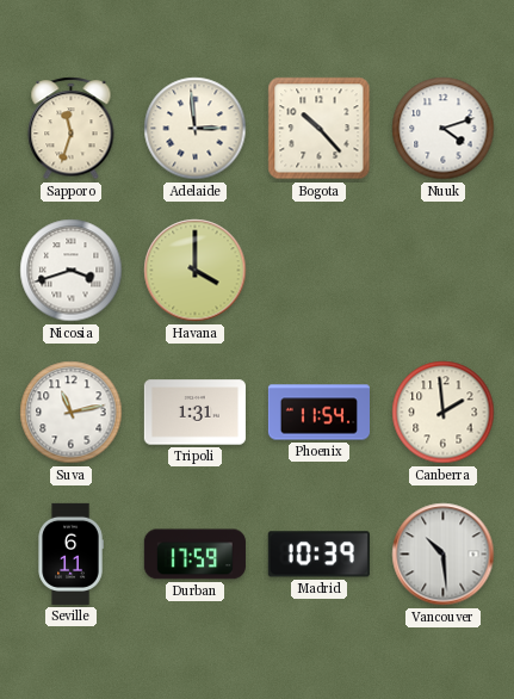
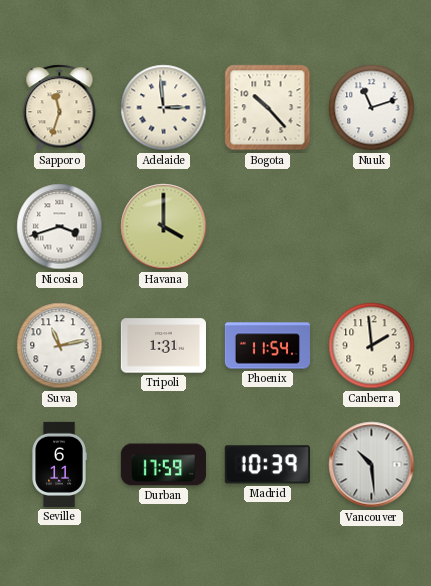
Nuuk: 4:12 -> 11:12 (372, 108)
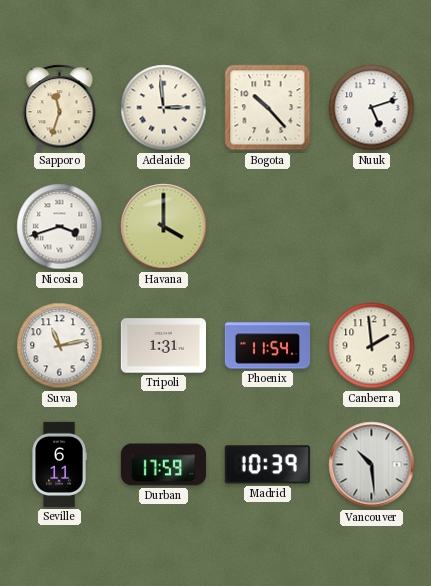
Nuuk: 11:12 -> 5:12 (372, 108)
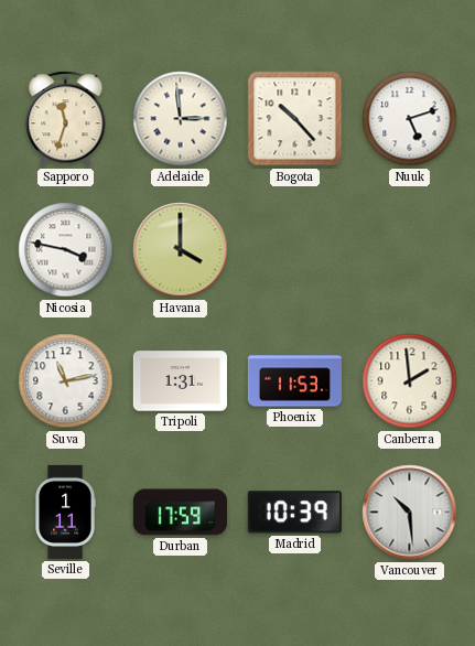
Nicosia: 3:42 -> 3:47 (66, 250)
Phoenix: 11:54 -> 11:53 (294, 381)
Seville: 6:11 -> 1:11 (65, 512)
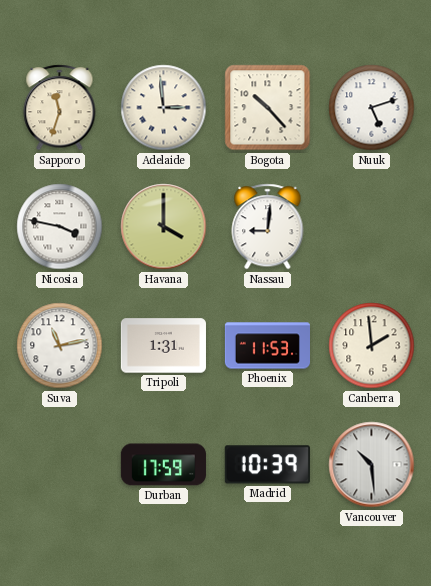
Nassau: none -> 9:01 (268, 227)
Seville: 1:11 -> none (65, 512)
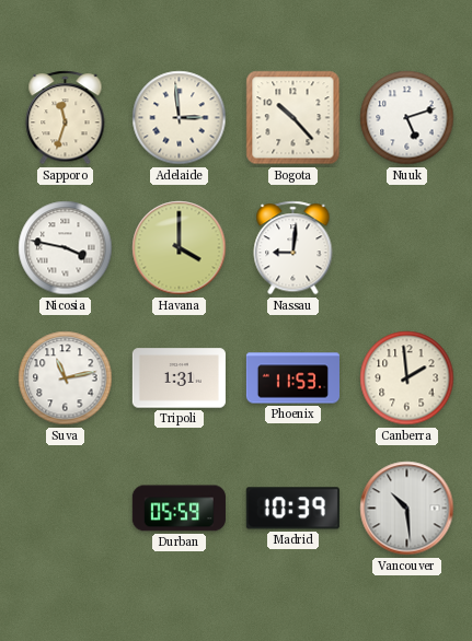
Durban: 17:59 -> 05:59 (179, 509)
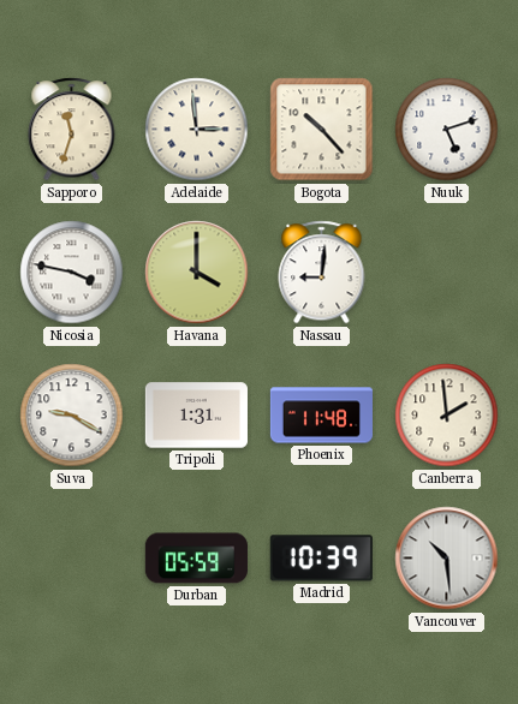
Suva: 11:13 -> 9:20 (72, 416)
Phoenix: 11:53 -> 11:48 (321, 416)
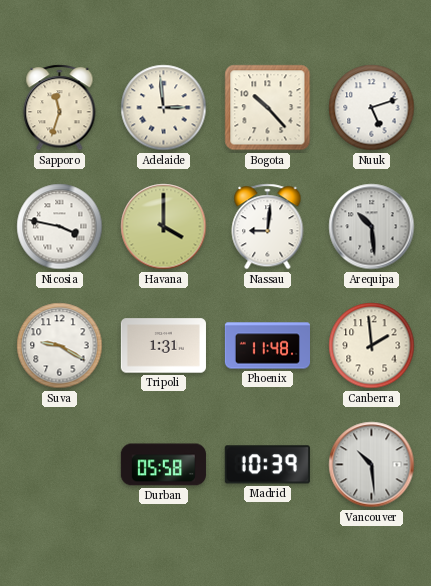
Arequipa: none -> 10:29 (372, 227)
Durban: 05:59 -> 05:58 (163, 465)
